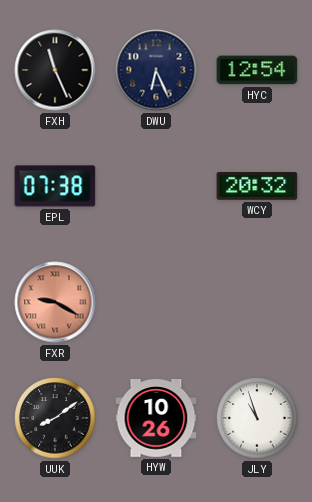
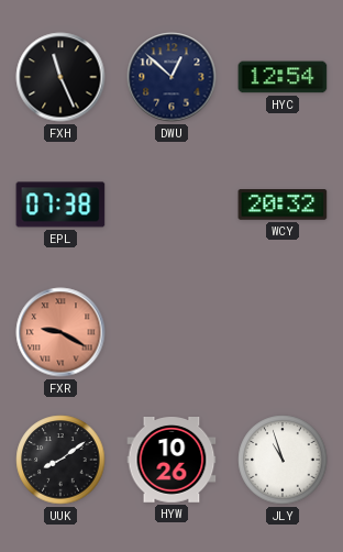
DWU: 6:26 -> 12:52 (171, 77)
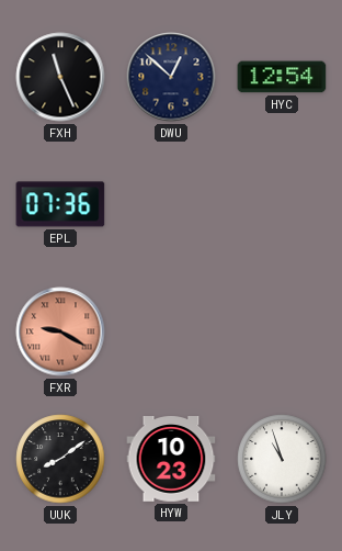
EPL: 07:38 -> 07:36 (60, 204)
WCY: 20:32 -> none (283, 206)
HYW: 10:26 -> 10:23 (171, 460)
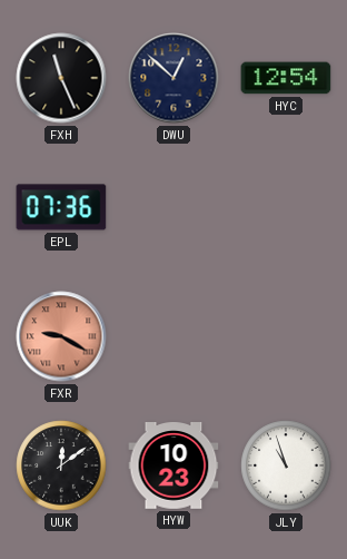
UUK: 8:09 -> 12:09 (61, 465)
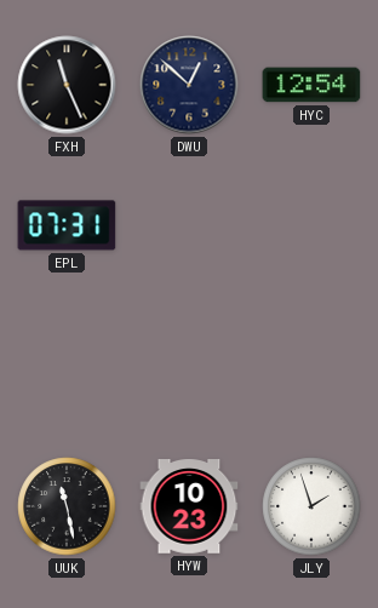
EPL: 07:36 -> 07:31 (67, 225)
FXR: 9:20 -> none (61, 336)
UUK: 12:09 -> 11:28 (67, 506)
JLY: 10:57 -> 1:57 (311, 506)
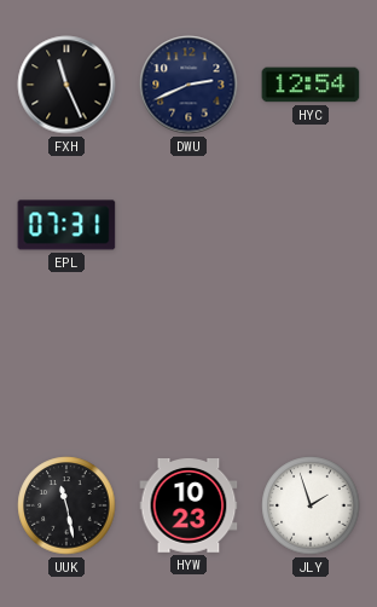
DWU: 12:52 -> 2:41 (188, 85)
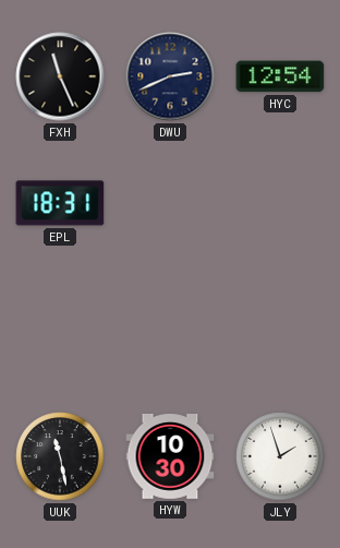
EPL: 07:31 -> 18:31 (60, 203)
HYW: 10:23 -> 10:30 (170, 457)
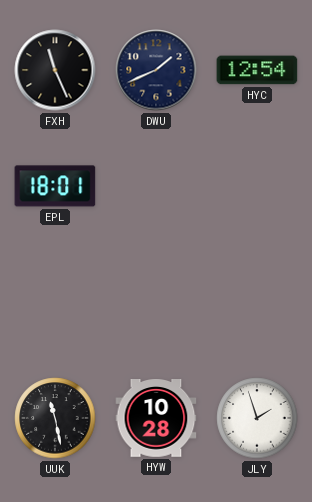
DWU: 2:41 -> 1:41 (156, 70)
EPL: 18:31 -> 18:01 (55, 186)
HYW: 10:30 -> 10:28 (156, 419)
